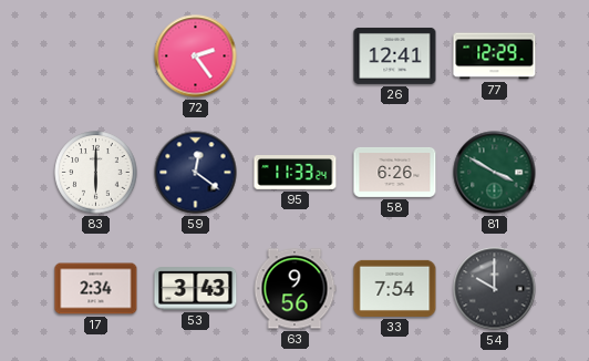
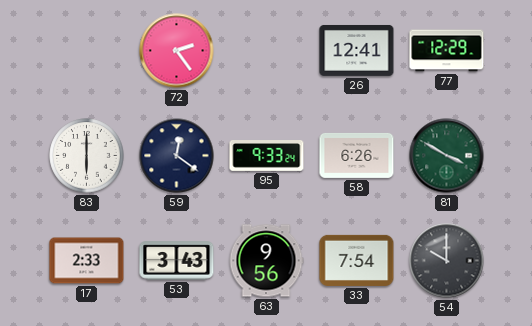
95: 11:33 -> 9:33 (267, 156)
17: 2:34 -> 2:33 (87, 261)
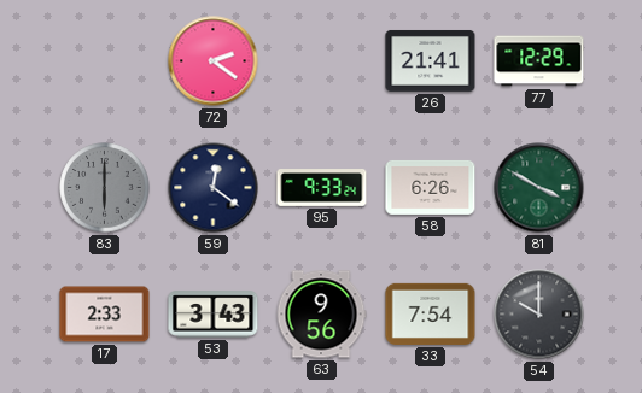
72: 2:24 -> 2:21 (214, 61)
26: 12:41 -> 21:41 (431, 60)
83 dial: white -> grey (105, 188)
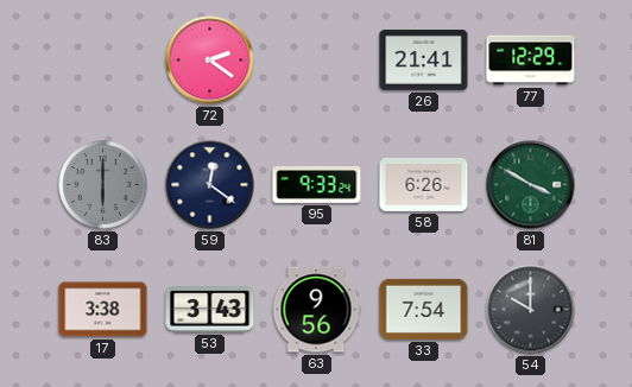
17: 2:33 -> 3:38 (103, 310)
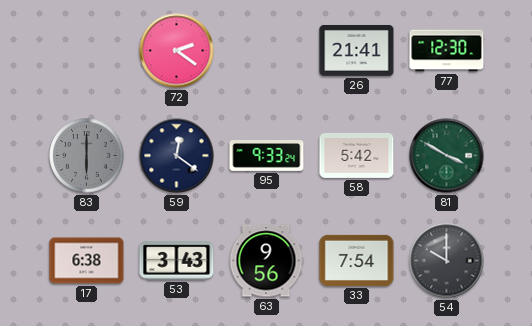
77: 12:29 -> 12:30 (447, 51)
58: 6:26 -> 5:42 (357, 155)
17: 3:38 -> 6:38 (87, 261)
